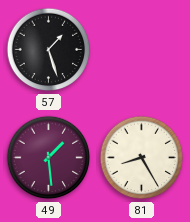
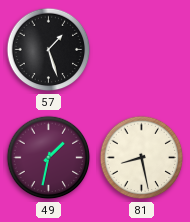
49: 1:29 -> 1:32 (49, 158)
81: 8:25 -> 8:28 (142, 158)
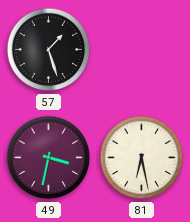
49: 1:32 -> 3:32 (49, 158)
81: 8:28 -> 6:28 (142, 158)
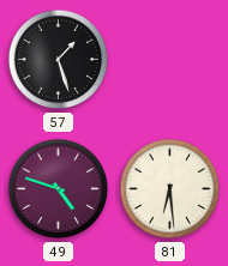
49: 3:32 -> 4:48 (59, 189)
81: 6:28 -> 6:29 (170, 189)
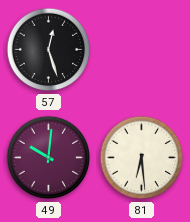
57: 1:27 -> 12:27 (49, 50)
49: 4:48 -> 10:01 (49, 158)
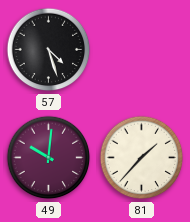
57: 12:27 -> 4:27 (49, 50)
81: 6:29 -> 1:37 (142, 158)
